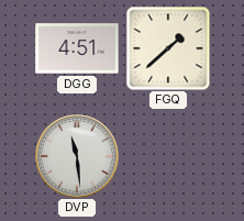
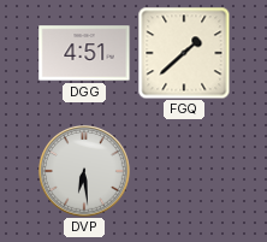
DVP: 11:29 -> 6:29 (85, 172)
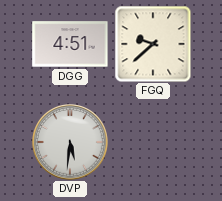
FGQ: 1:38 -> 9:38 (153, 44)
DVP: 6:29 -> 5:31 (71, 143)
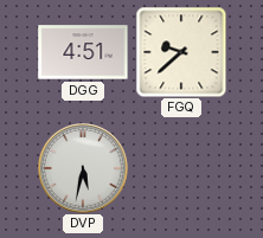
DVP: 5:31 -> 5:32 (84, 169)
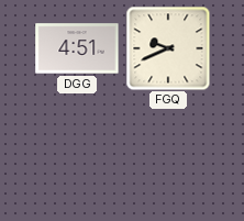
FGQ: 9:38 -> 9:41 (168, 48)
DVP: 5:32 -> none (84, 169)
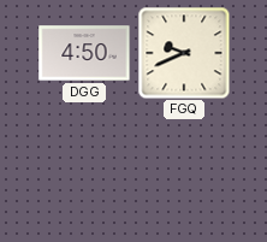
DGG: 4:51 -> 4:50 (84, 53)
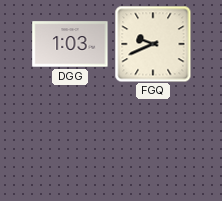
DGG: 4:50 -> 1:03 (70, 44)
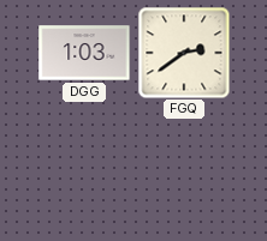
FGQ: 9:41 -> 2:39 (184, 53)
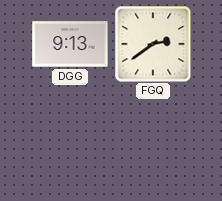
DGG: 1:03 -> 9:13 (70, 44)
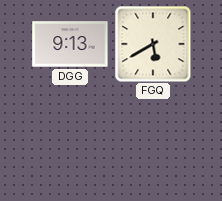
FGQ: 2:39 -> 5:40 (153, 44)
